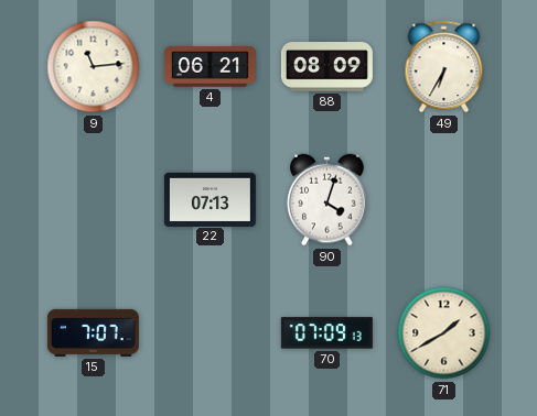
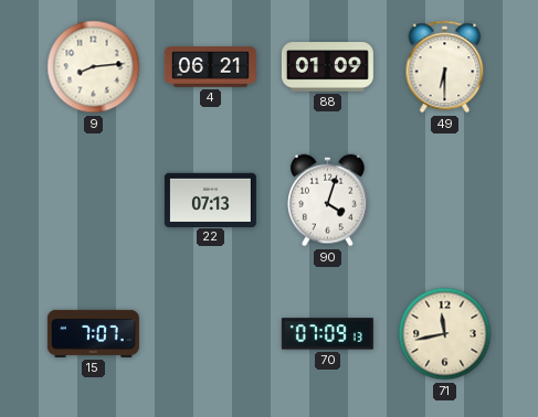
9: 11:14 -> 8:14 (94, 67)
88: 08:09 -> 01:09 (327, 67)
49: 6:35 -> 6:30 (445, 67)
71: 1:40 -> 11:43 (445, 334)
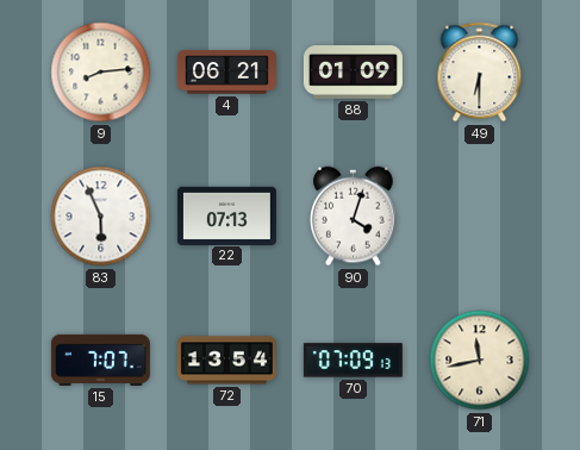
83: none -> 5:56 (101, 217)
72: none -> 13:54 (226, 361)
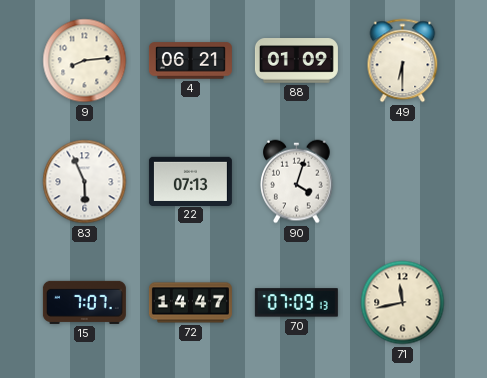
72: 13:54 -> 14:47 (190, 303)
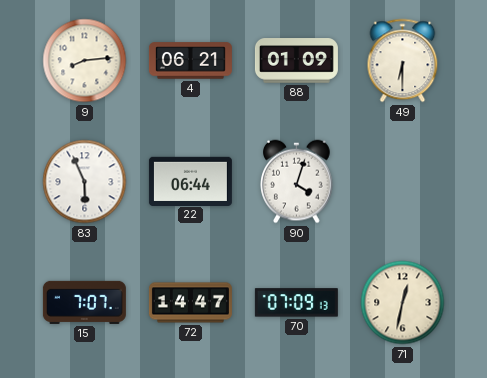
22: 07:13 -> 06:44 (190, 181)
71: 11:43 -> 12:32 (403, 303)
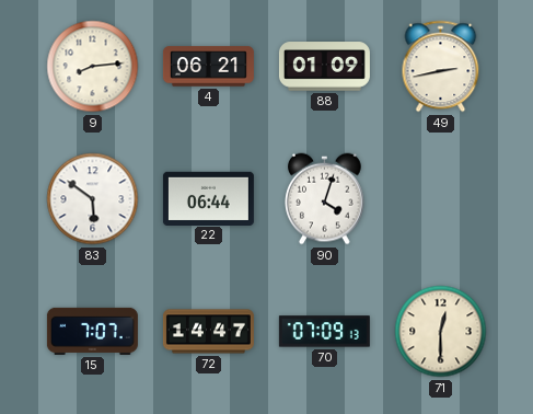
49: 6:30 -> 2:43 (441, 67)
83: 5:56 -> 5:51 (93, 199)
71: 12:32 -> 12:30 (441, 332)
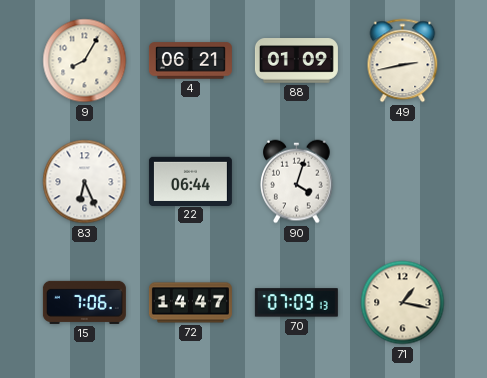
9: 8:14 -> 8:05 (85, 61)
83: 5:51 -> 6:26 (85, 182)
15: 7:07 -> 7:06 (84, 302)
71: 12:30 -> 1:17 (403, 303)
